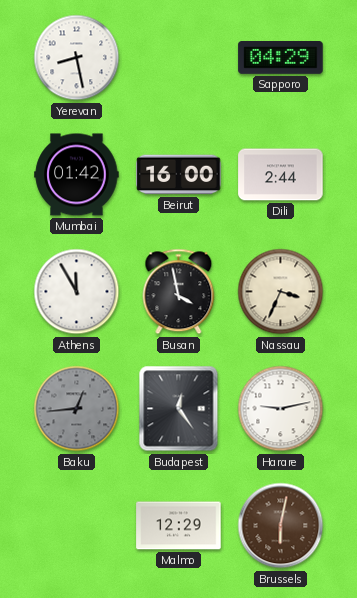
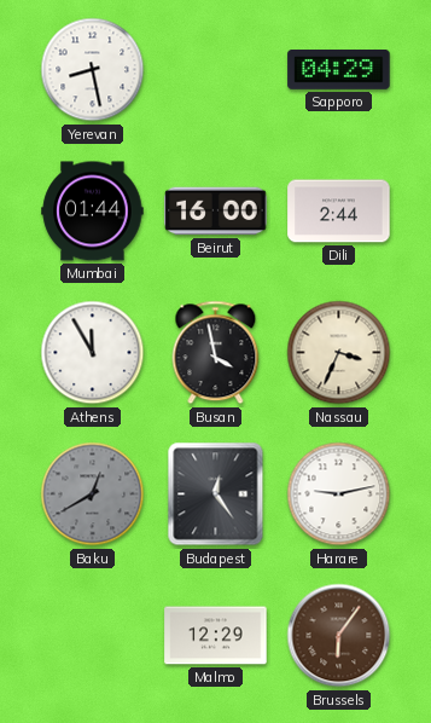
Mumbai: 01:42 -> 01:44 (93, 212)
Baku: 12:44 -> 12:40 (93, 494)
Brussels: 6:02 -> 6:06 (339, 636)
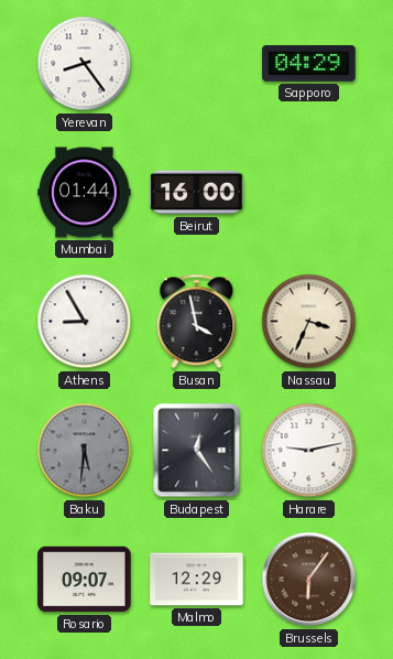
Yerevan: 8:28 -> 8:24 (85, 64)
Dili: 2:44 -> none (339, 212)
Athens: 11:55 -> 8:55 (85, 322)
Baku: 12:40 -> 5:31 (85, 451)
Rosario: none -> 09:07 (85, 580)
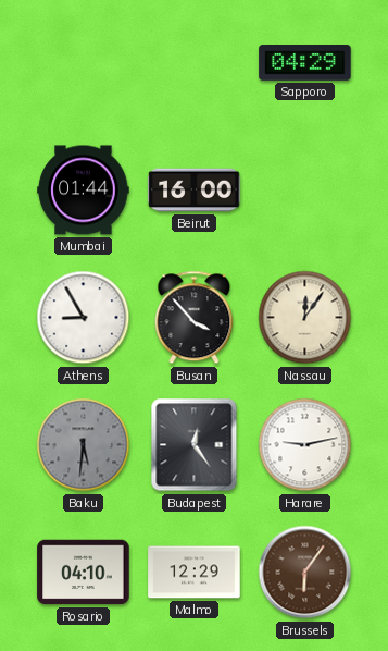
Yerevan: 8:24 -> none (85, 64)
Busan: 3:58 -> 3:53 (195, 318)
Nassau: 3:34 -> 12:06 (305, 318)
Rosario: 09:07 -> 04:10 (84, 573)
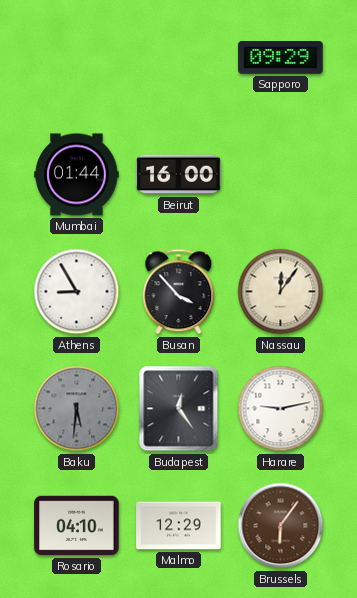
Sapporo: 04:29 -> 09:29 (281, 58)
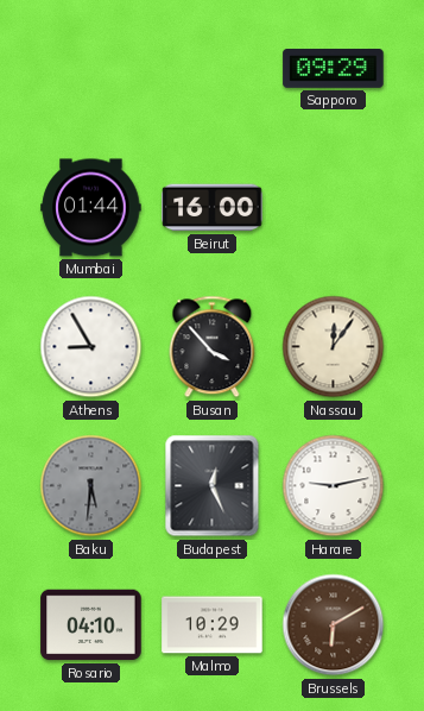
Budapest: 12:24 -> 12:26 (213, 486)
Malmo: 12:29 -> 10:29 (213, 625)
Brussels: 6:06 -> 6:10 (334, 625)
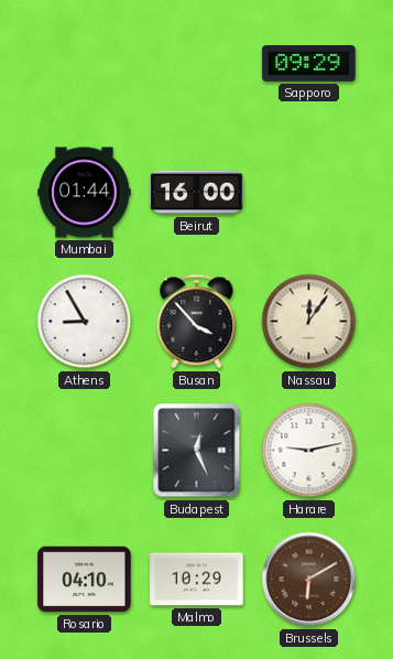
Baku: 5:31 -> none (91, 486)
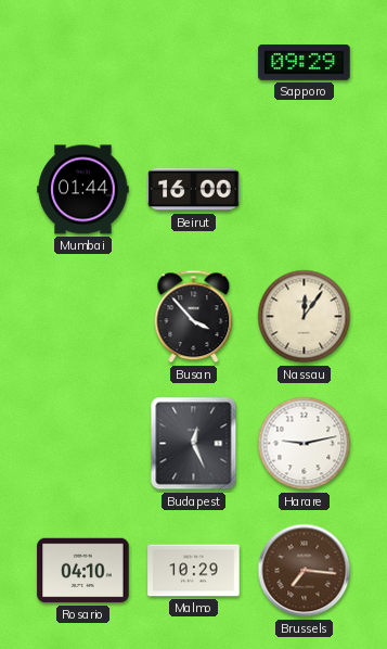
Athens: 8:55 -> none (85, 322)
Brussels: 6:10 -> 7:16 (305, 571)
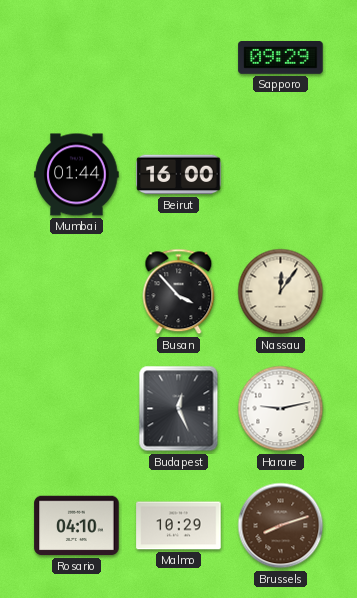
Brussels: 7:16 -> 8:12 (281, 526)
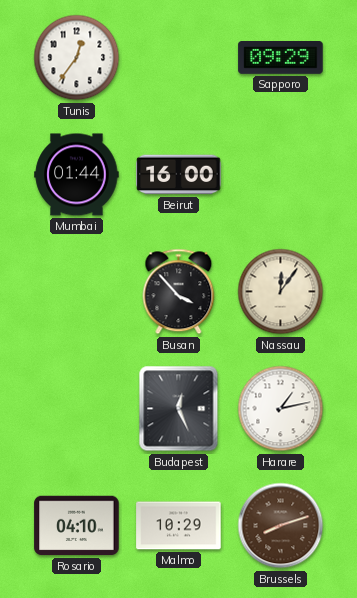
Tunis: none -> 12:36 (77, 58)
Harare: 9:13 -> 1:13 (281, 409)
